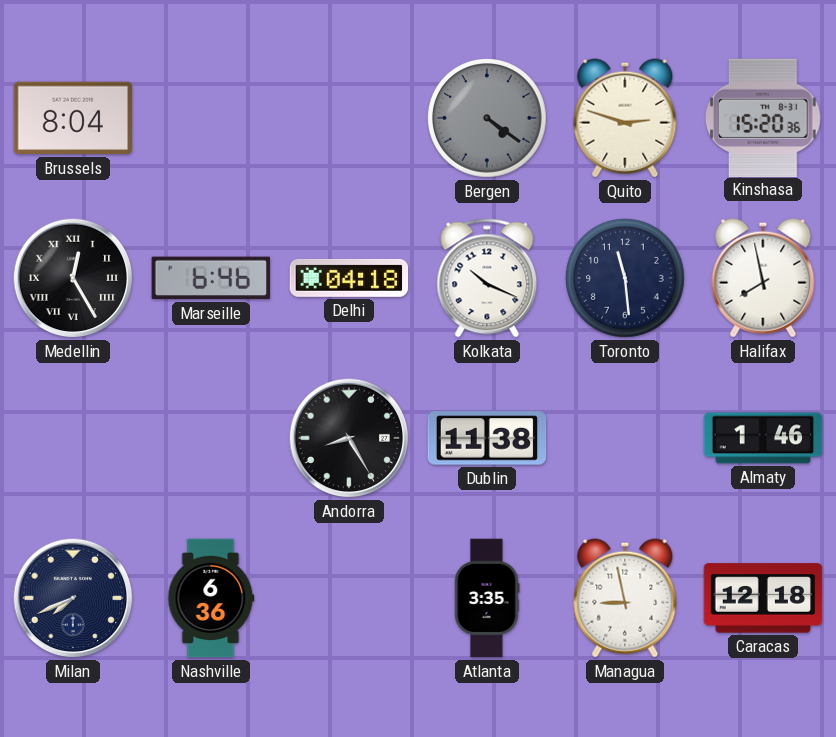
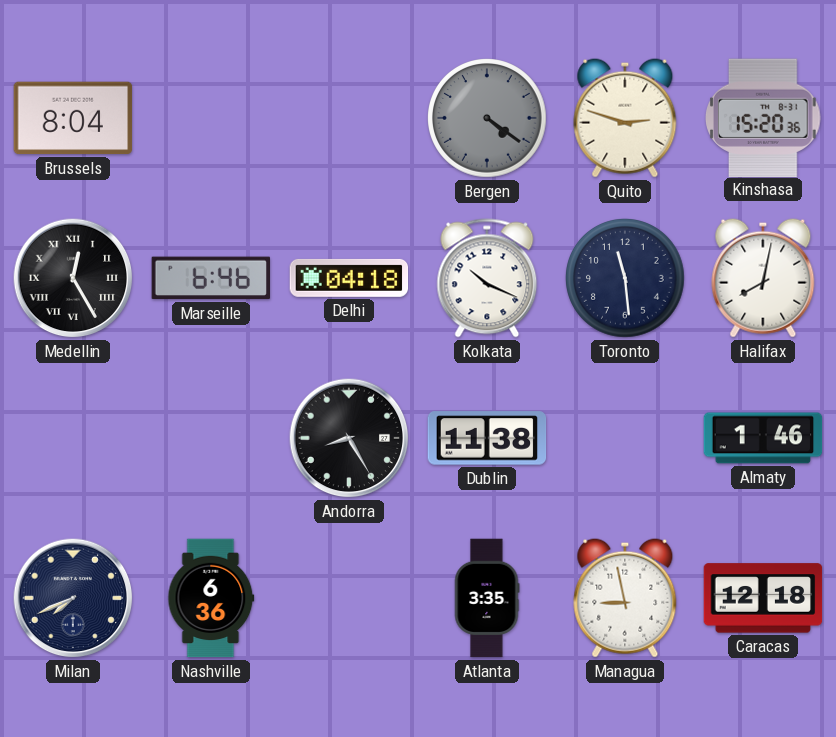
Halifax: 7:58 -> 8:02 (763, 278)
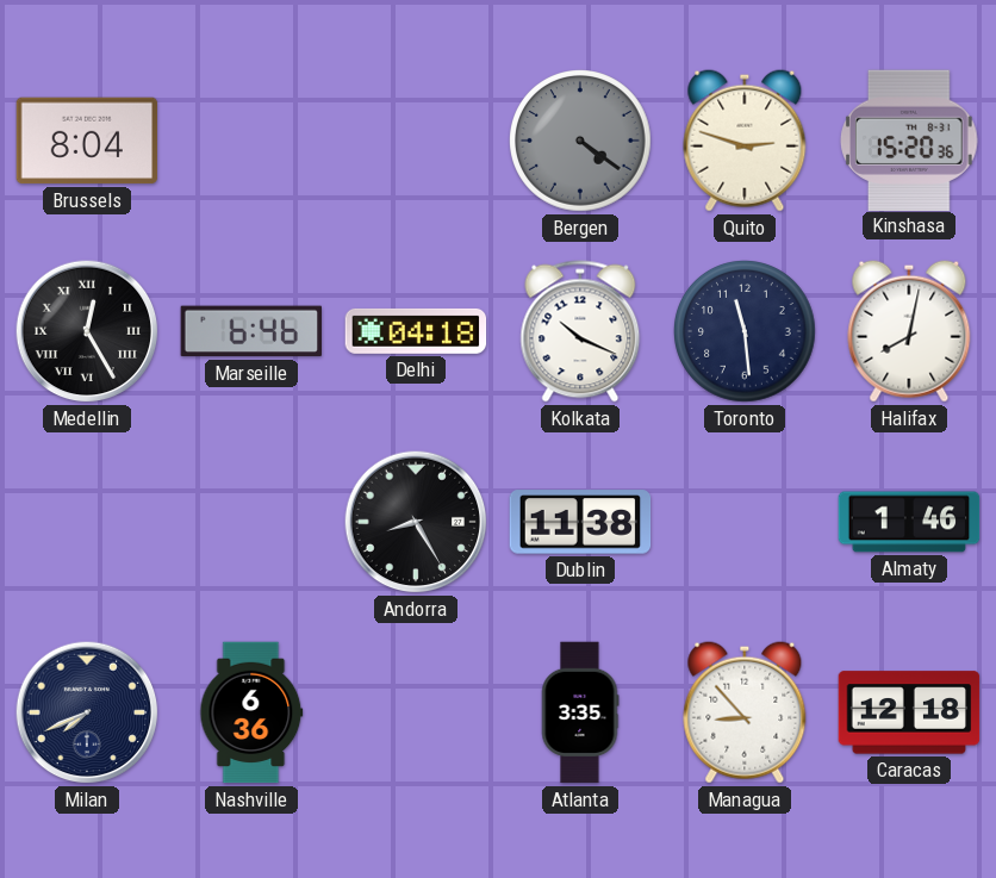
Managua: 8:58 -> 8:53 (745, 712)
